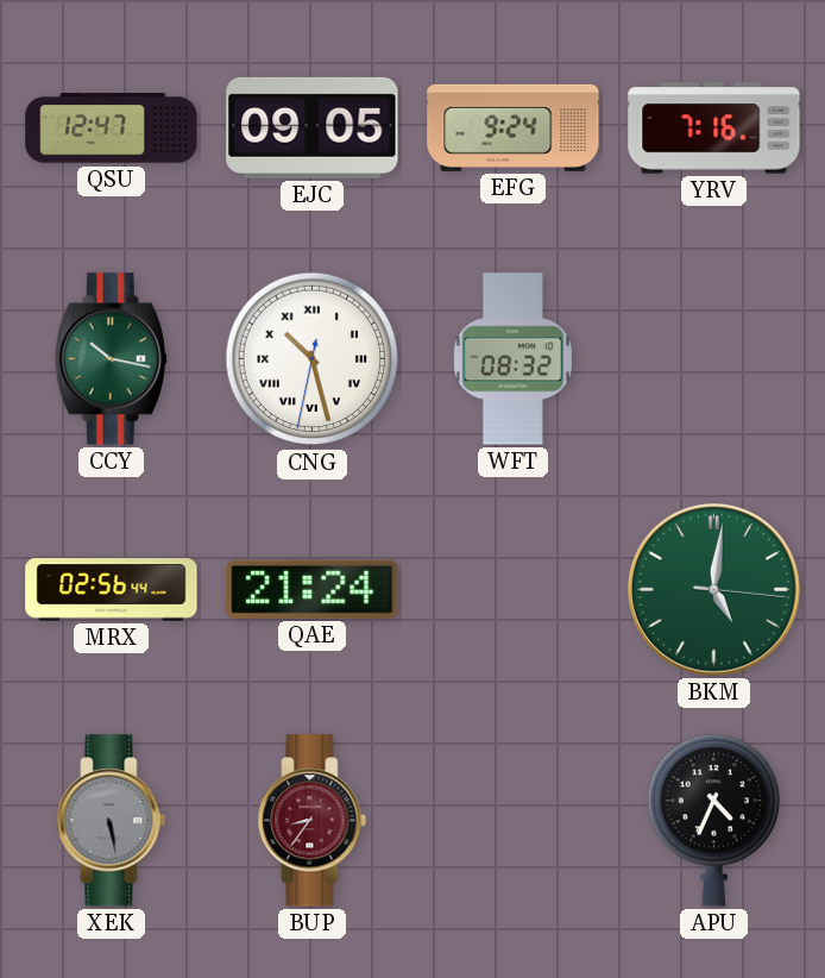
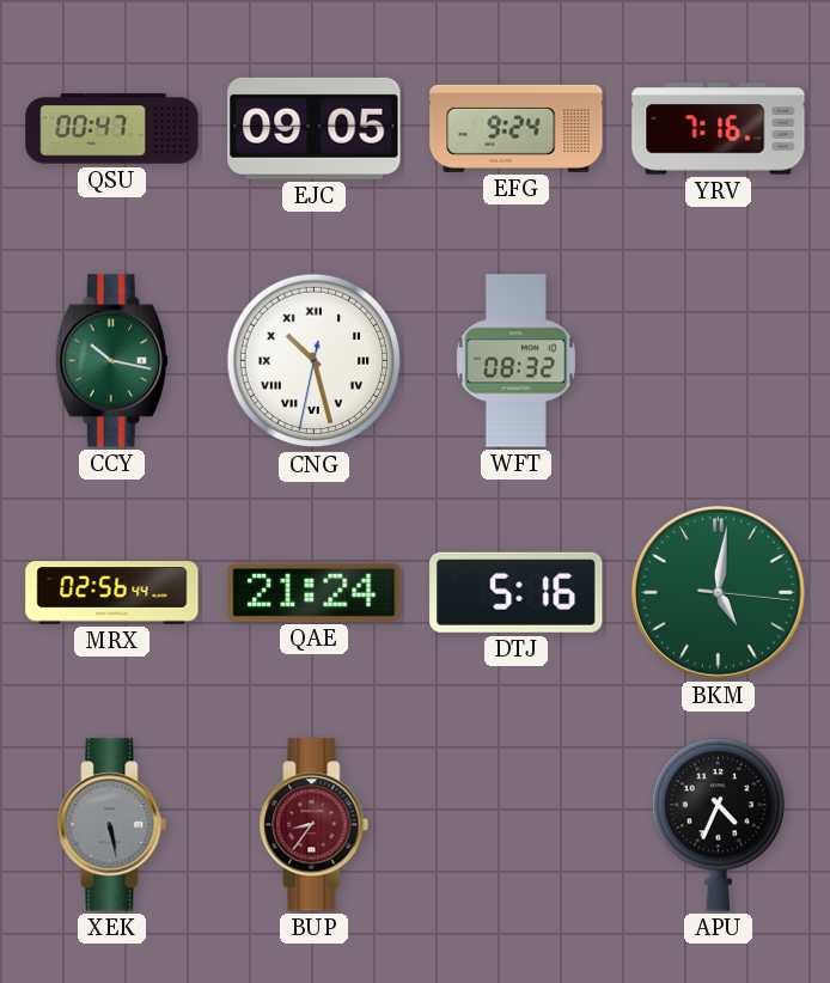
QSU: 12:47 -> 00:47 (112, 129)
DTJ: none -> 5:16 (517, 592)
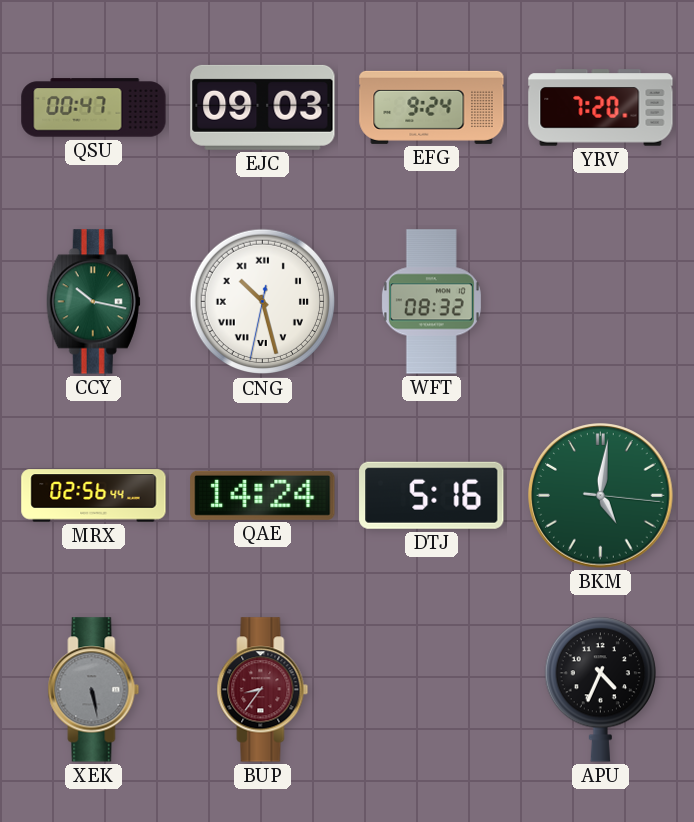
EJC: 09:05 -> 09:03 (263, 107)
YRV: 7:16 -> 7:20 (601, 108)
QAE: 21:24 -> 14:24 (263, 495)
